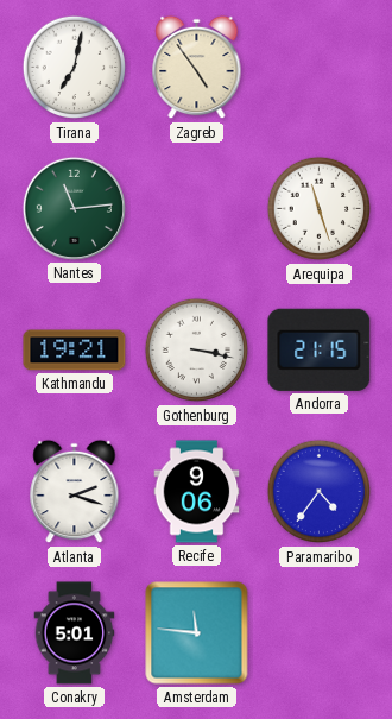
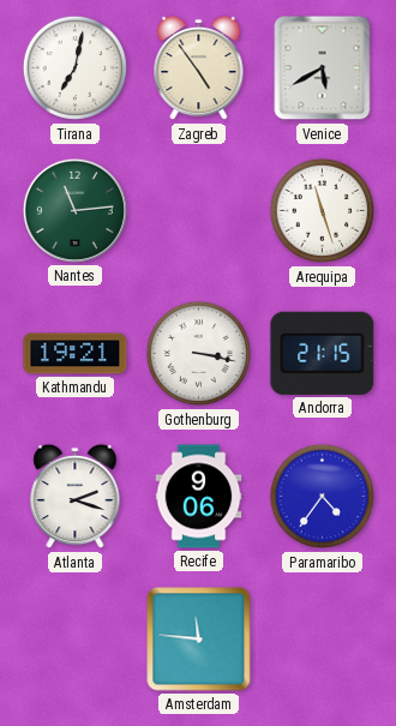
Venice: none -> 5:40 (323, 68)
Conakry: 5:01 -> none (75, 633)
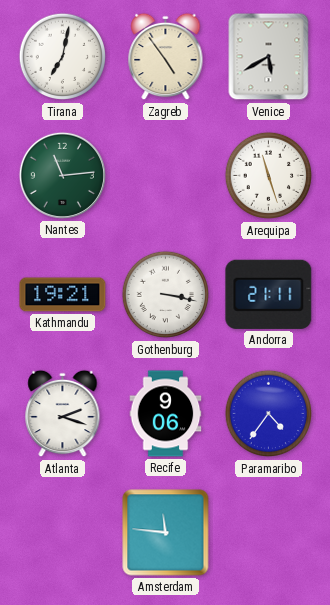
Andorra: 21:15 -> 21:11 (269, 294)
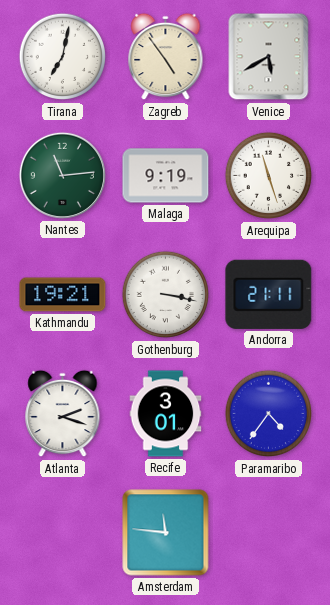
Malaga: none -> 9:19 (166, 176)
Recife: 9:06 -> 3:01 (166, 414)
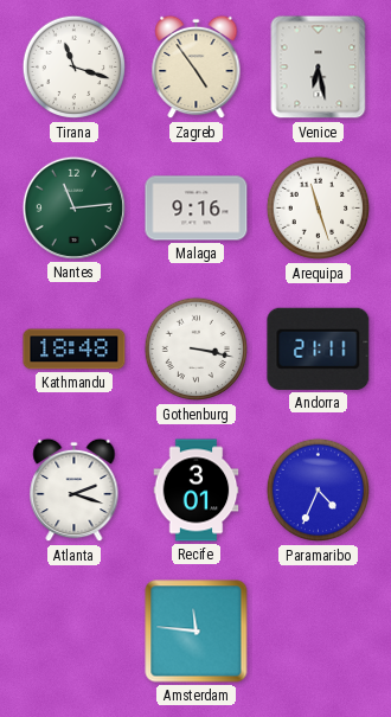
Tirana: 7:02 -> 11:18 (75, 68)
Venice: 5:40 -> 6:28 (319, 68)
Malaga: 9:19 -> 9:16 (197, 209)
Kathmandu: 19:21 -> 18:48 (75, 350)
Paramaribo: 4:36 -> 4:34 (319, 491)
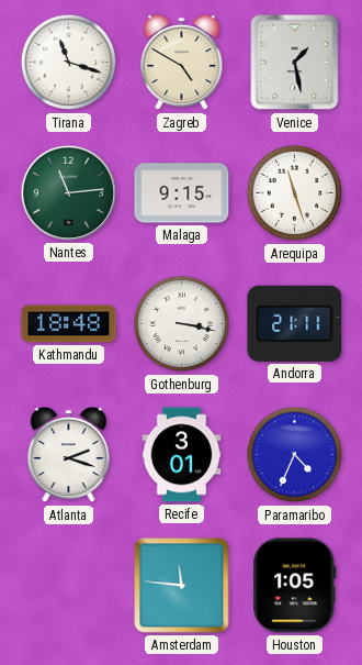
Zagreb: 4:54 -> 4:50 (182, 63)
Venice: 6:28 -> 1:28 (295, 63)
Malaga: 9:16 -> 9:15 (182, 193)
Houston: none -> 1:05 (295, 586)
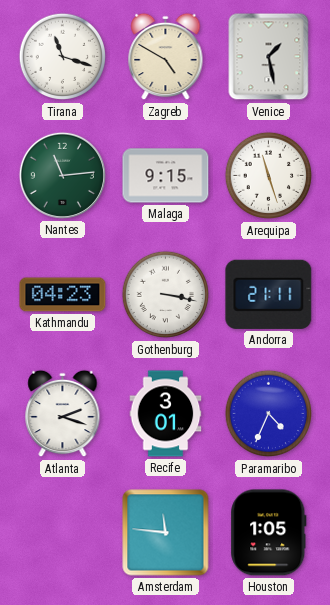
Kathmandu: 18:48 -> 04:23 (63, 295)
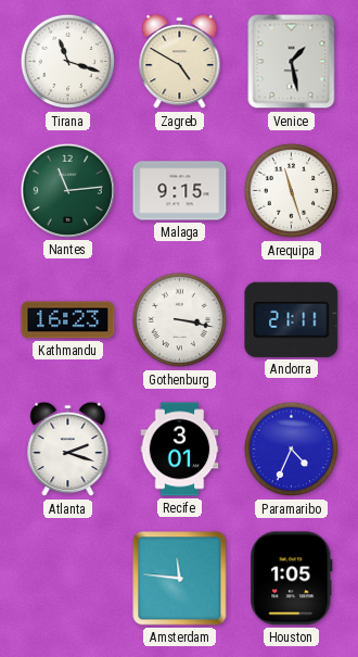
Kathmandu: 04:23 -> 16:23 (68, 320)
